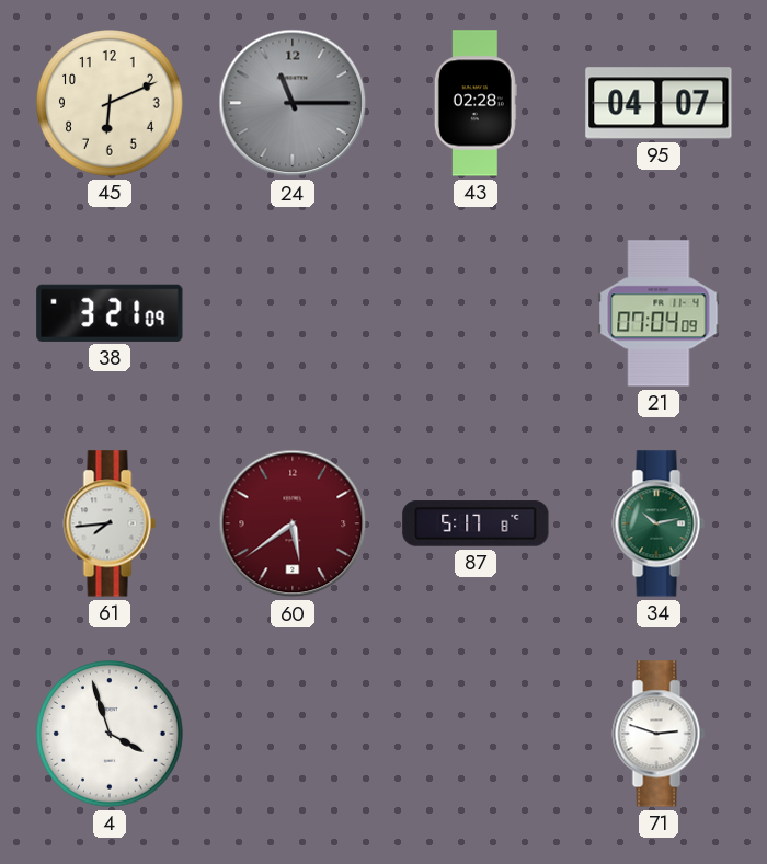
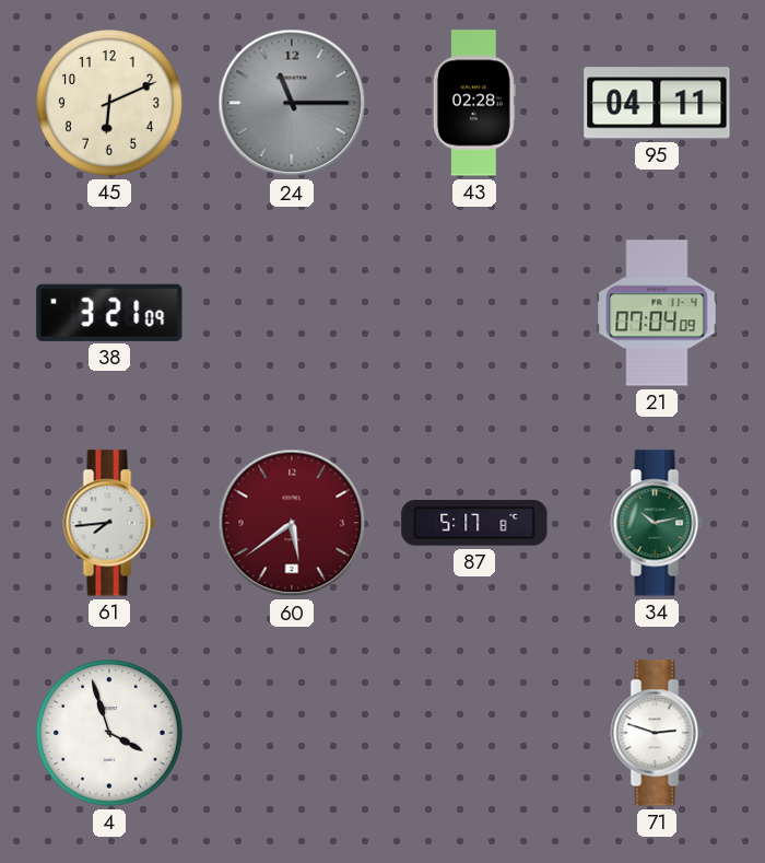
95: 04:07 -> 04:11 (657, 103)
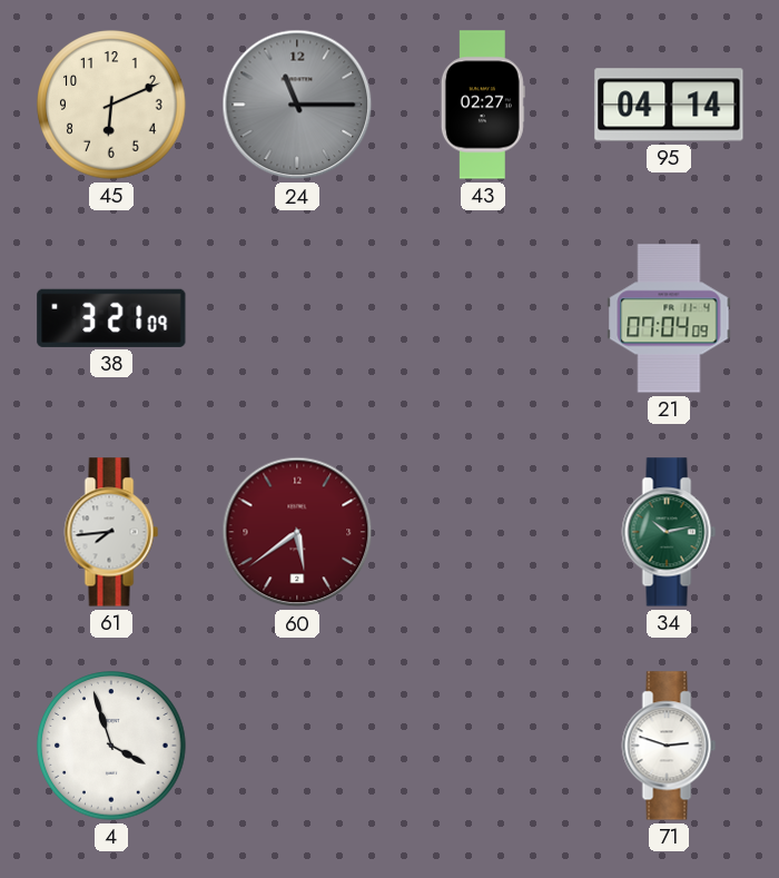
43: 02:28 -> 02:27 (483, 105)
95: 04:11 -> 04:14 (669, 105)
87: 5:17 -> none (474, 523)
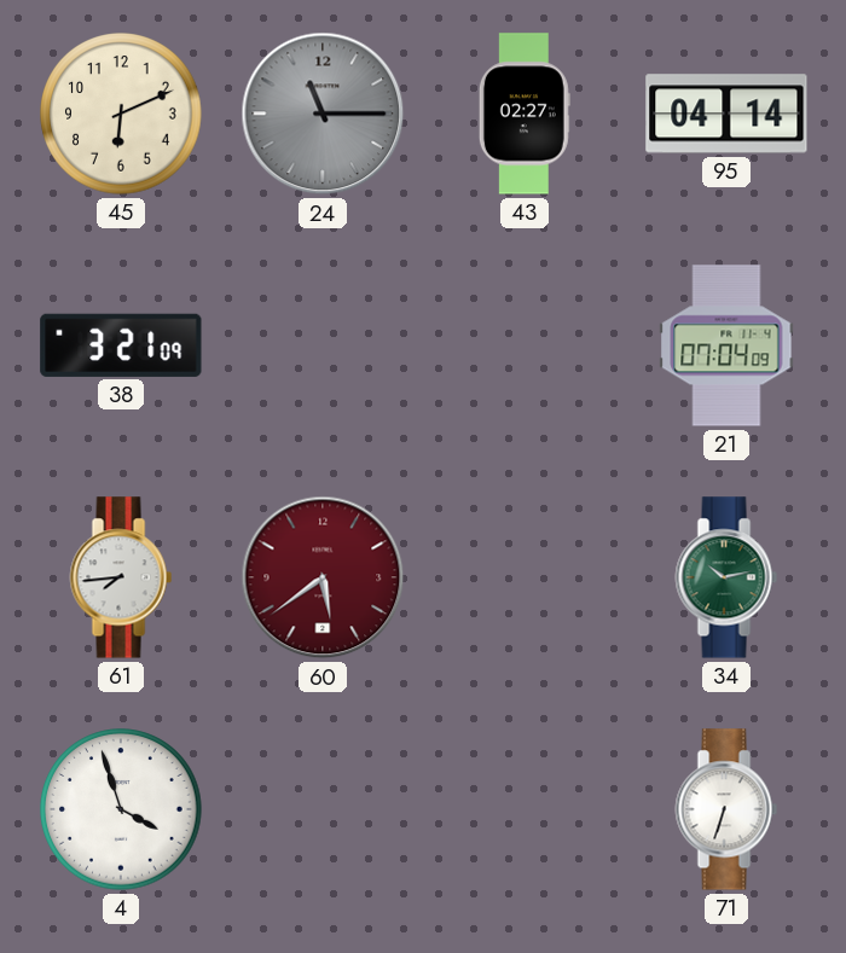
71: 2:48 -> 6:33 (726, 809)
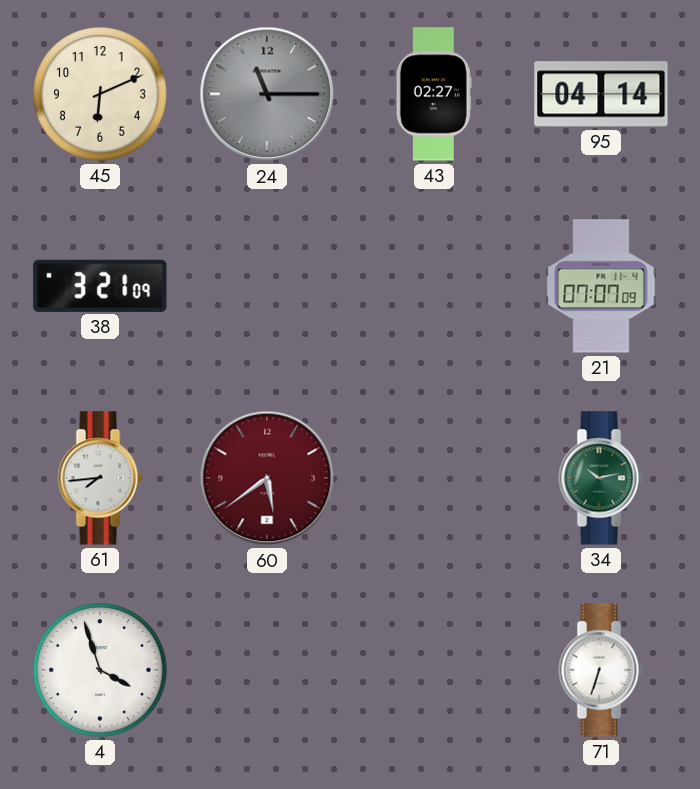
21: 07:04 -> 07:07 (601, 286)
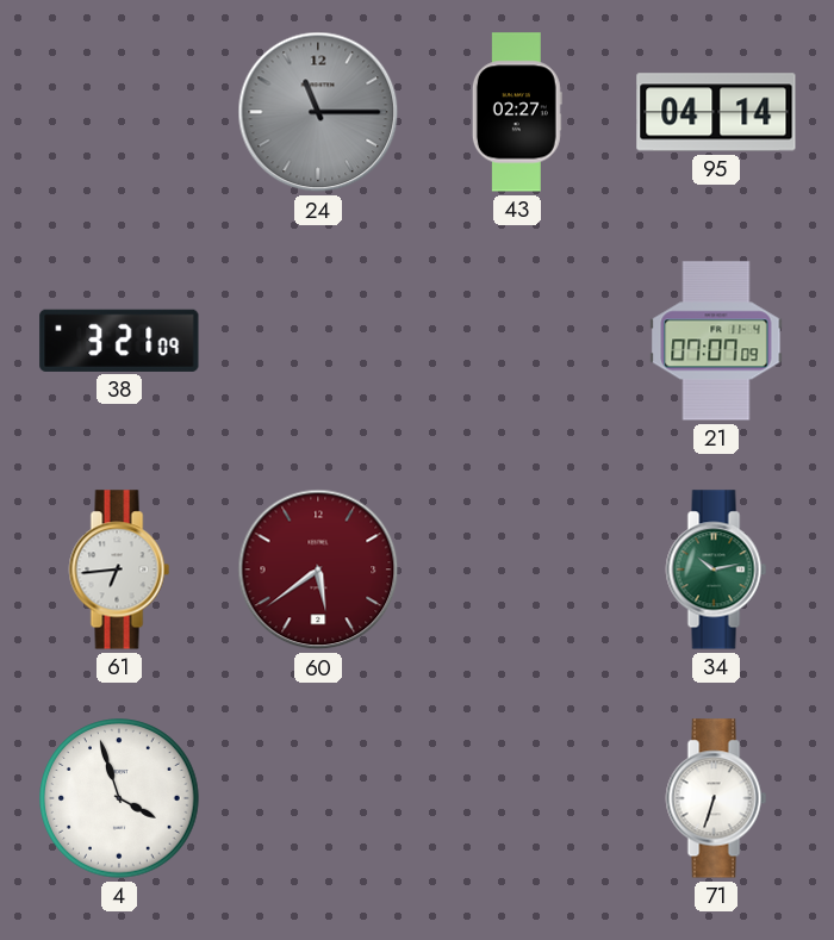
45: 6:11 -> none (100, 94)
61: 7:44 -> 6:44 (119, 569)
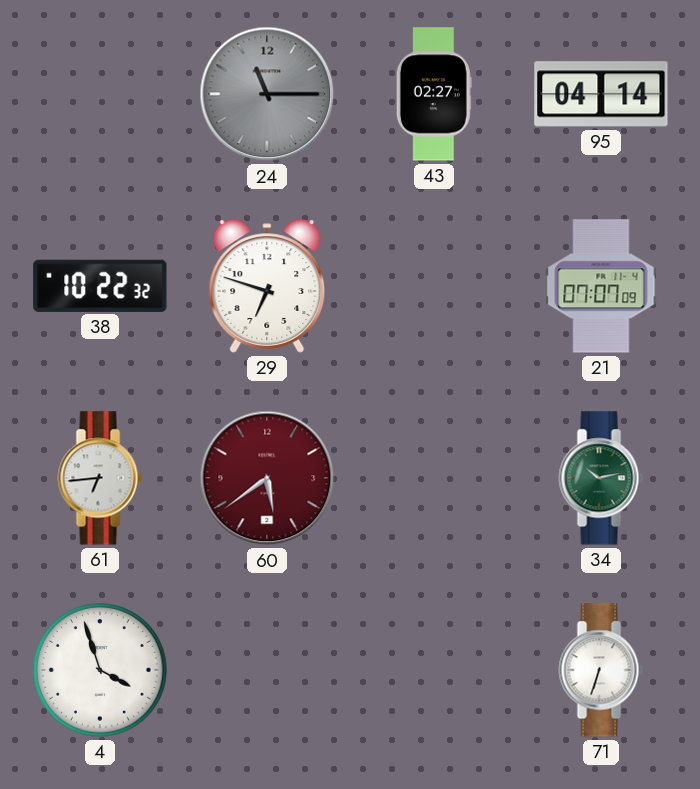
38: 3:21 -> 10:22 (100, 286)
29: none -> 6:48 (267, 286)
